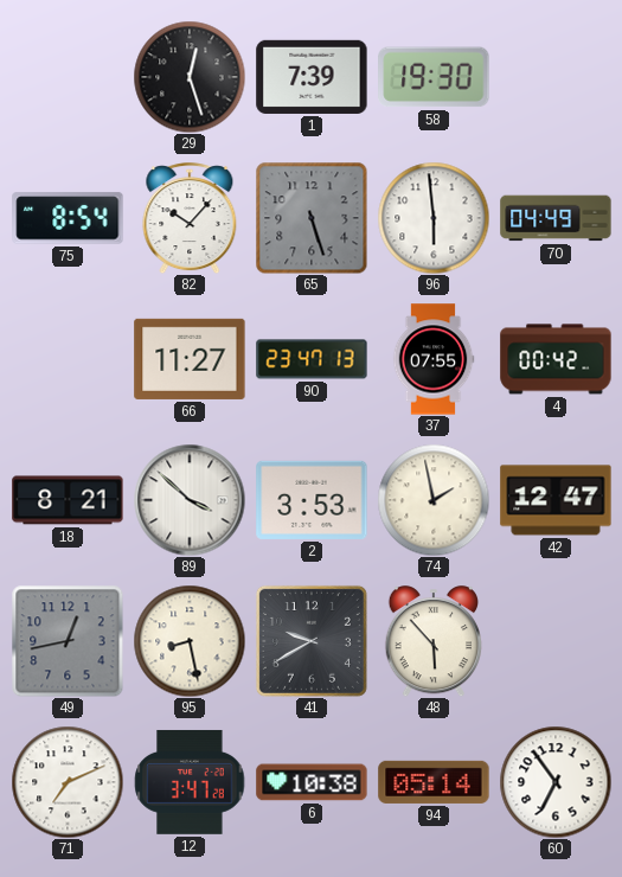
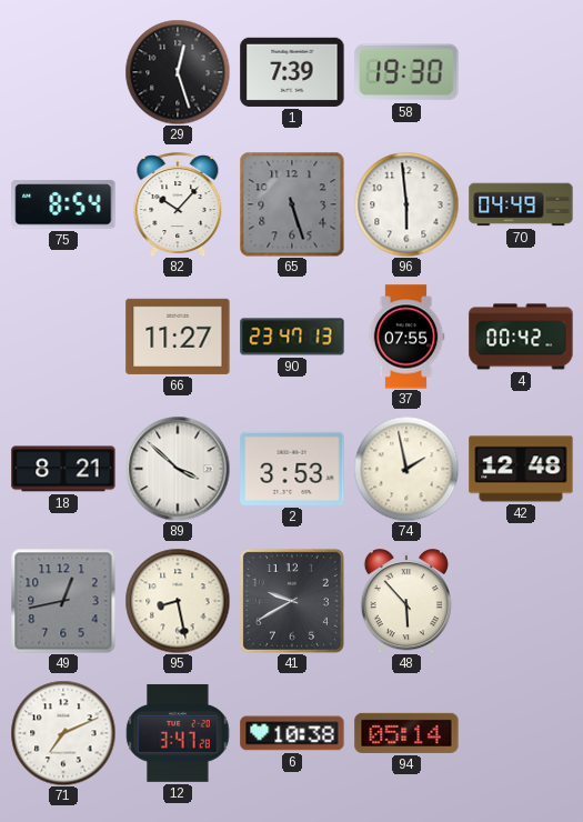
42: 12:47 -> 12:48 (521, 469)
60: 6:54 -> none (556, 782)
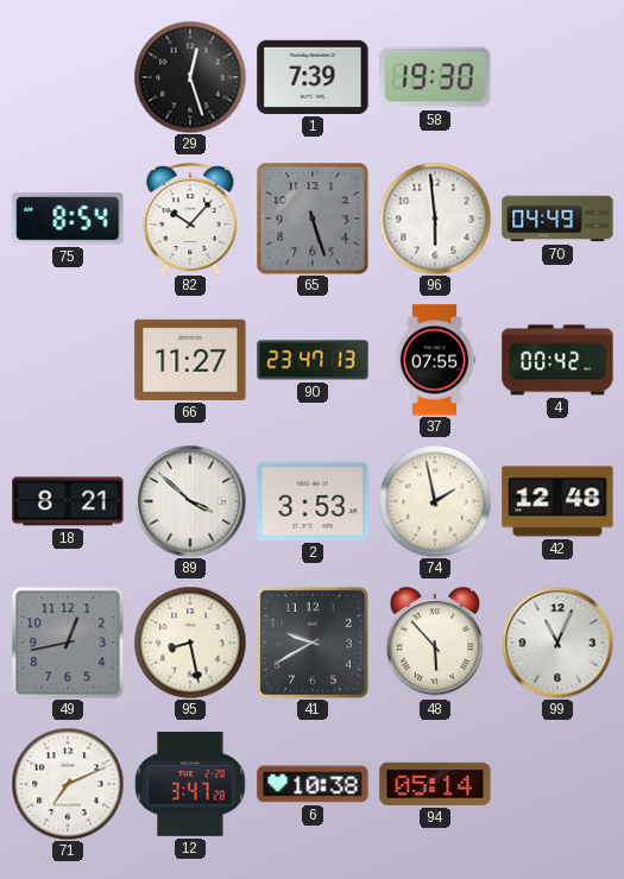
99: none -> 11:04 (557, 643)
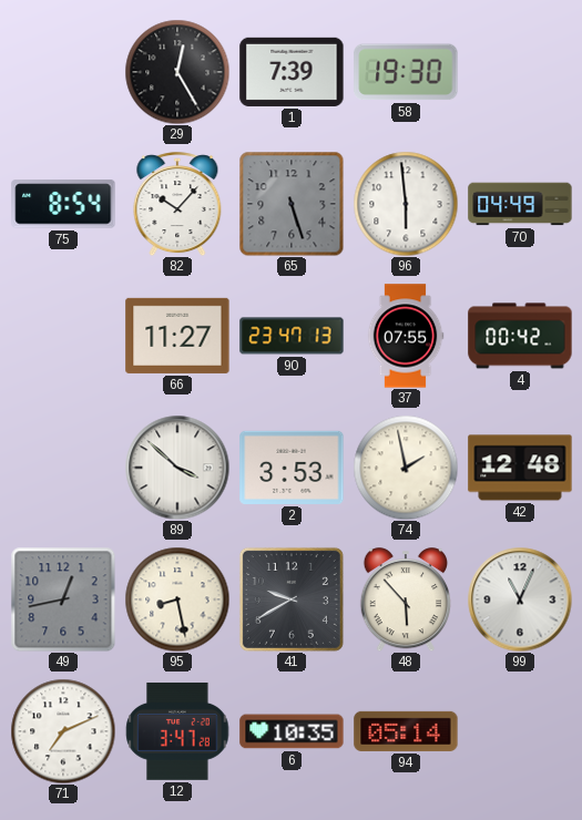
29: 12:27 -> 12:25 (177, 72)
18: 8:21 -> none (68, 501)
6: 10:38 -> 10:35 (292, 731)
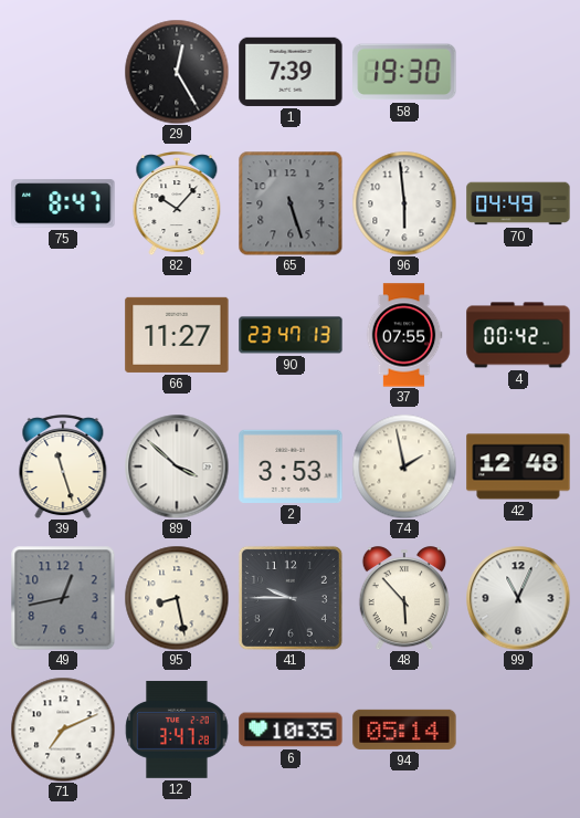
75: 8:54 -> 8:47 (63, 203)
39: none -> 11:27 (63, 466)
41: 9:40 -> 9:45 (291, 598)
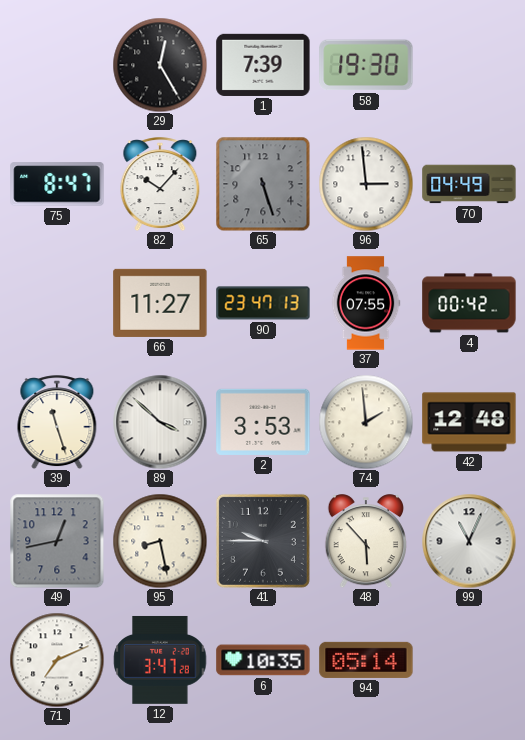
96: 5:59 -> 2:59 (366, 184)
74: 1:58 -> 1:59 (366, 422)
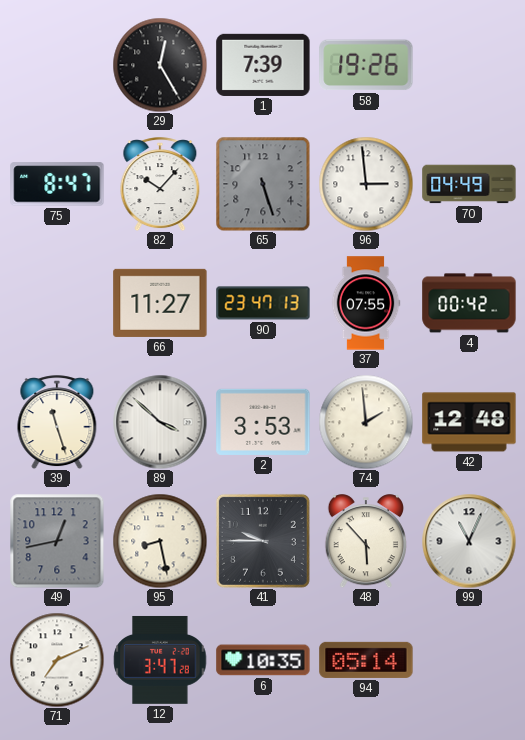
58: 19:30 -> 19:26 (366, 65)
